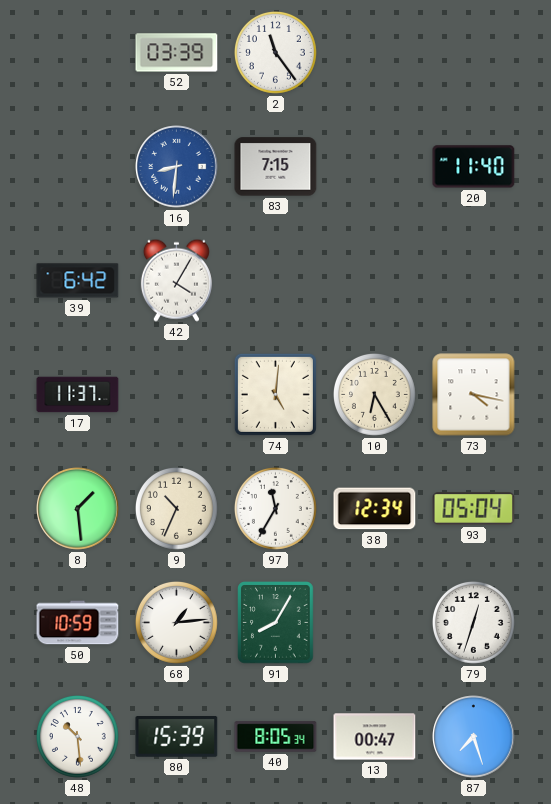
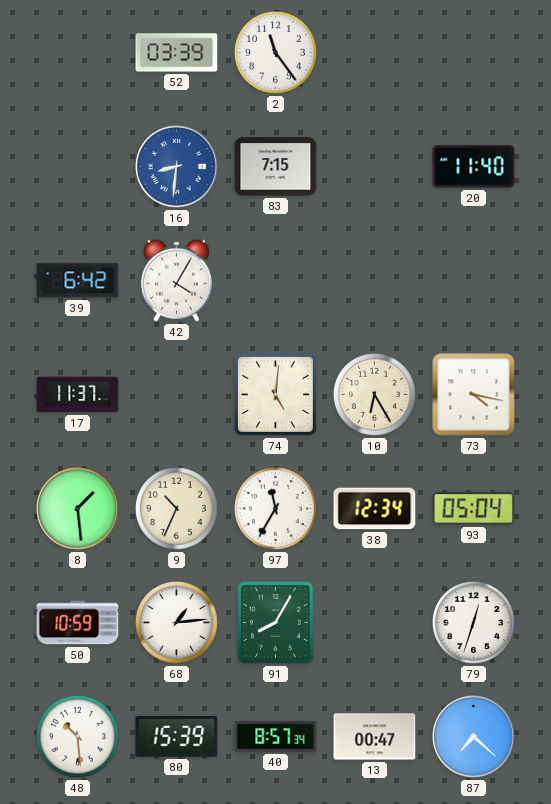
40: 8:05 -> 8:57 (276, 737)
87: 7:27 -> 7:22 (474, 737)
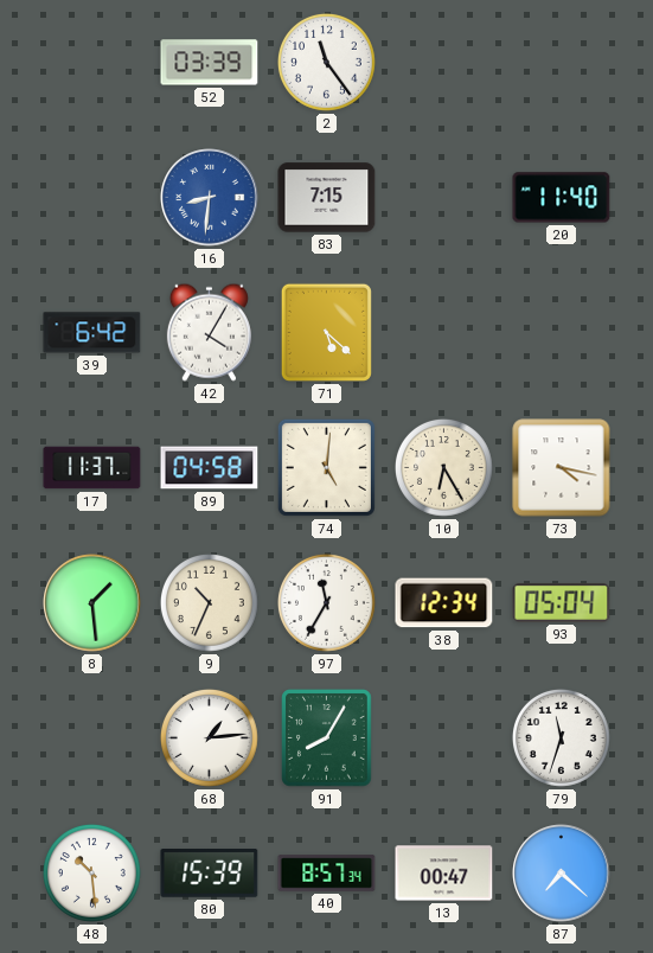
71: none -> 5:22 (326, 332)
89: none -> 04:58 (210, 468)
50: 10:59 -> none (78, 623)
79: 12:33 -> 11:33 (561, 737)
